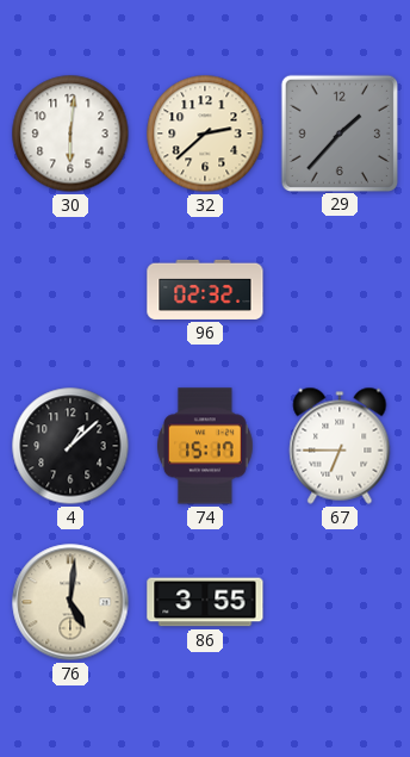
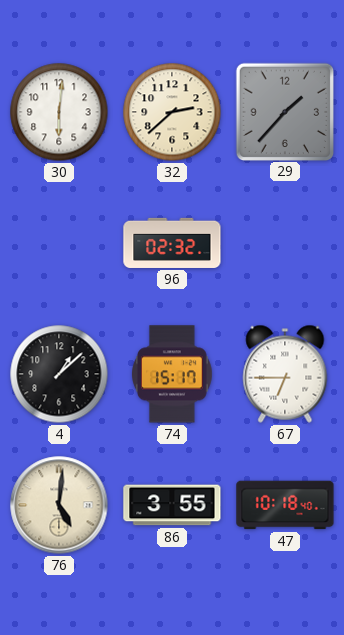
47: none -> 10:18 (285, 505)
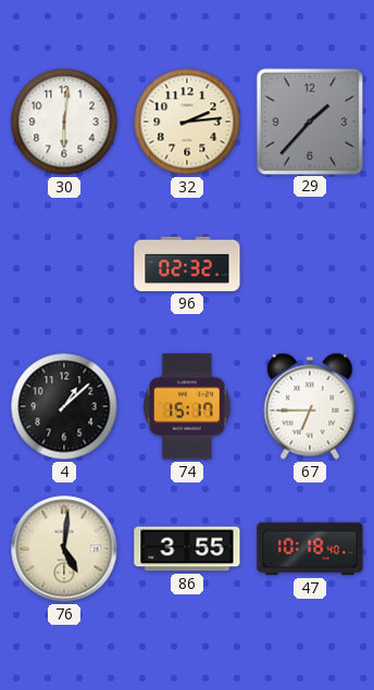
32: 2:38 -> 2:14 (187, 122)
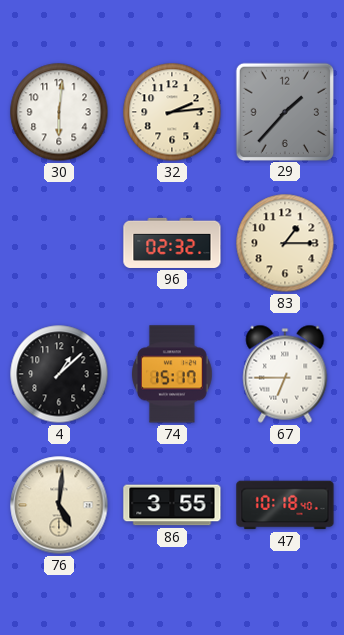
83: none -> 1:15 (285, 243)
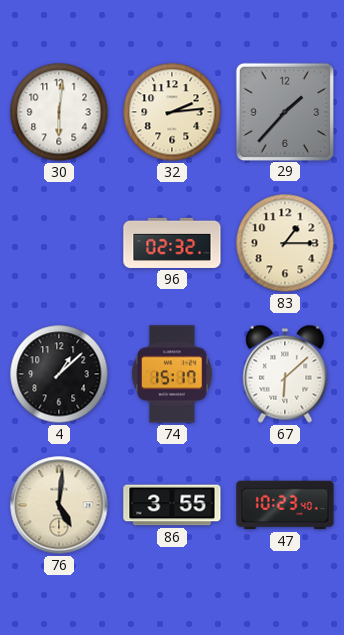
67: 6:45 -> 6:08 (285, 374)
47: 10:18 -> 10:23 (285, 505)
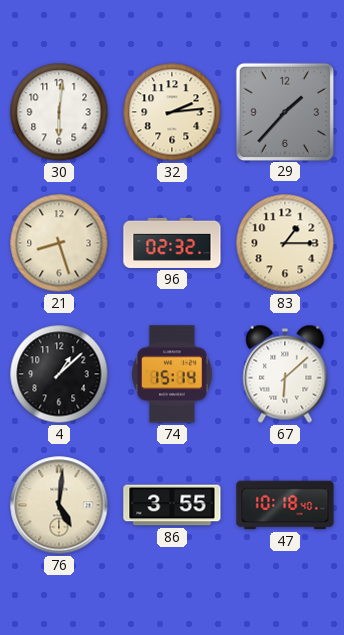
21: none -> 8:27 (59, 243)
74: 15:17 -> 15:14 (173, 374)
47: 10:23 -> 10:18 (285, 505)
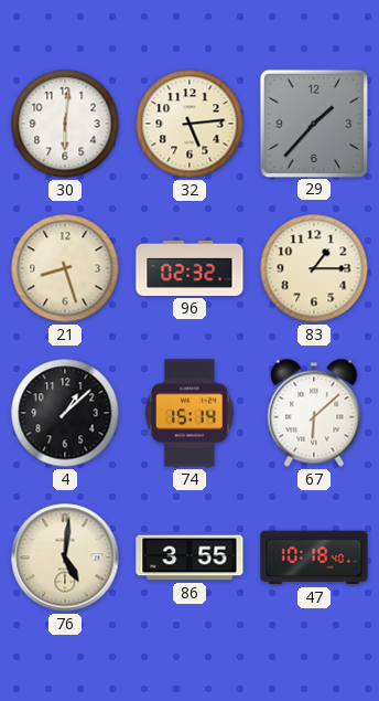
32: 2:14 -> 5:14 (189, 124)
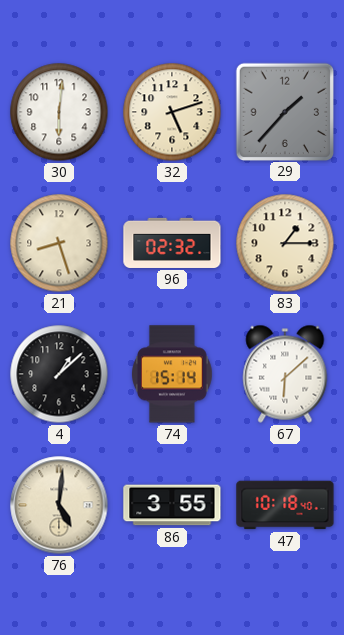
32: 5:14 -> 5:12 (172, 112)
